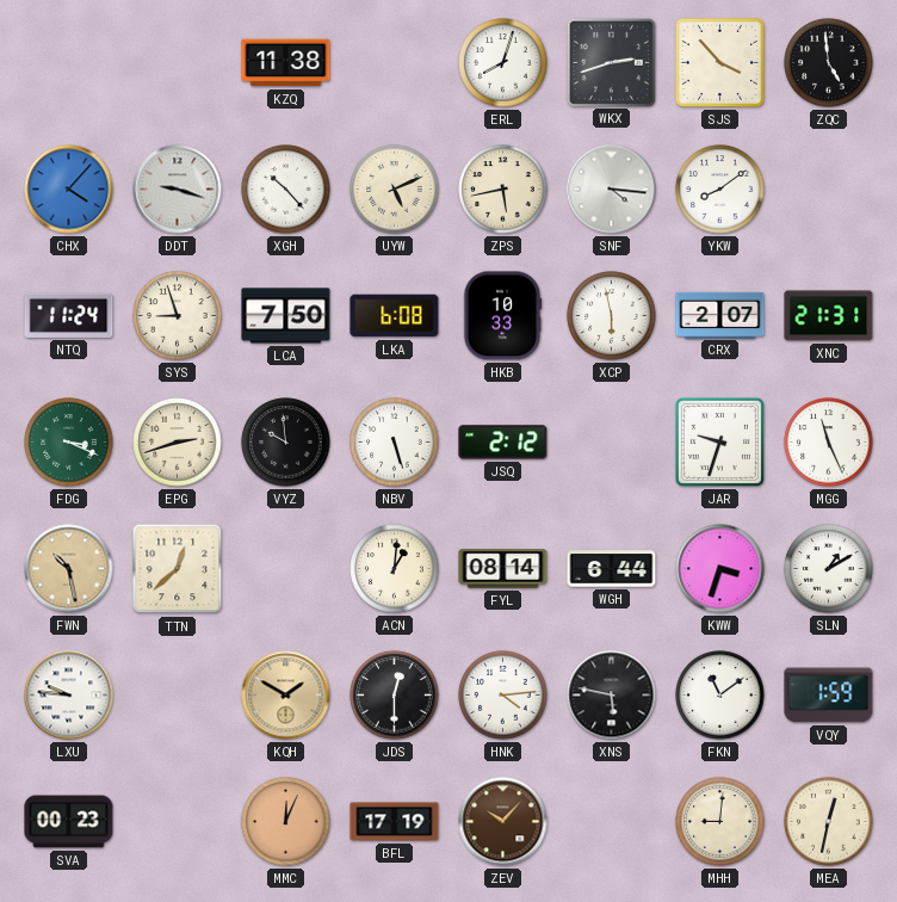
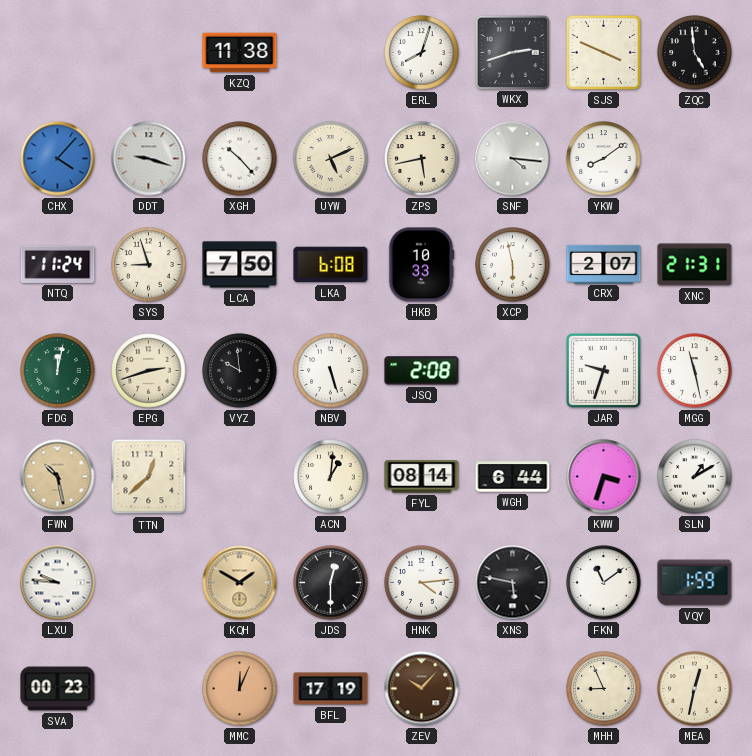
SJS: 3:53 -> 3:49 (603, 52)
FDG: 3:19 -> 12:02 (58, 371)
JSQ: 2:12 -> 2:08 (422, 371)
MGG: 11:26 -> 11:28 (695, 371)
MHH: 9:01 -> 8:56 (604, 689)
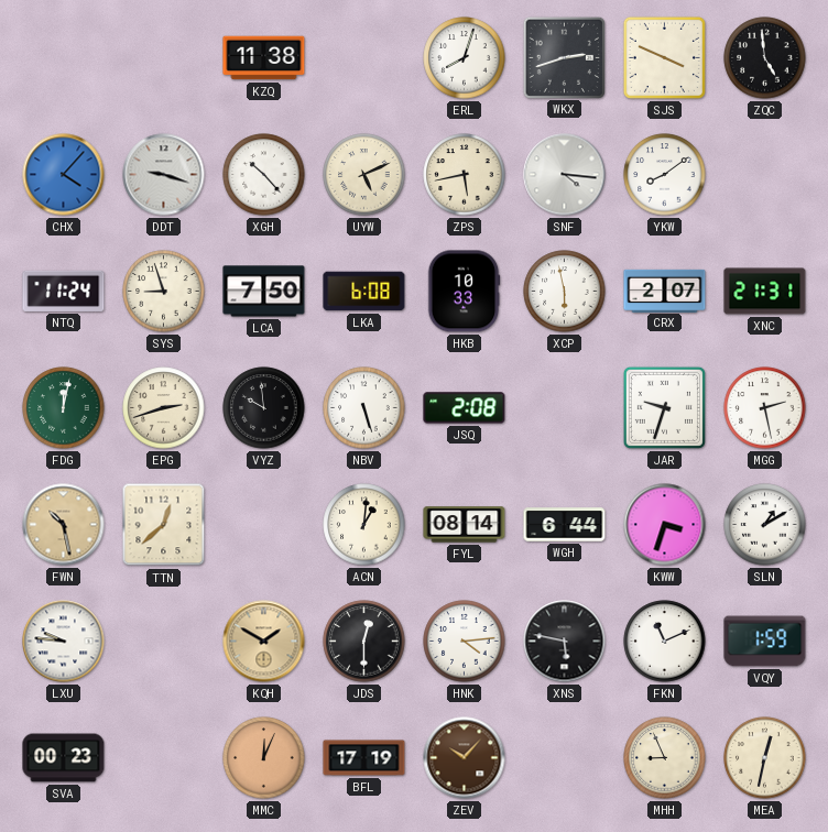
MGG: 11:28 -> 2:28 (765, 408)
FKN: 11:09 -> 11:11 (665, 642)
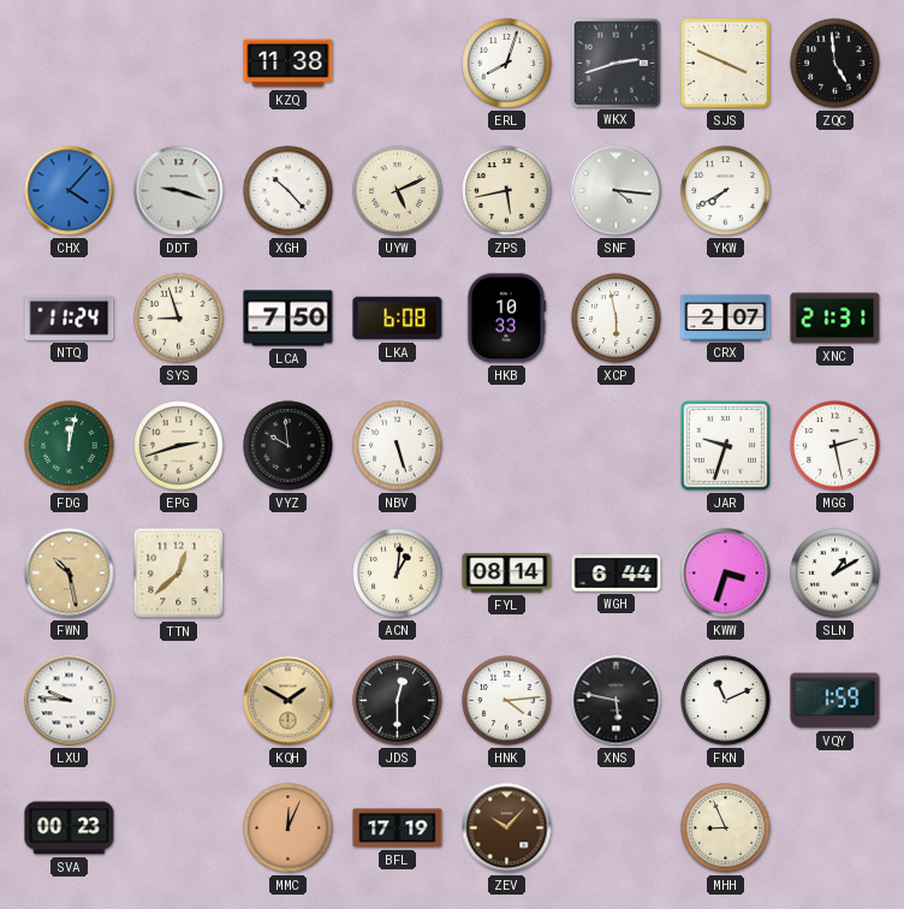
YKW: 8:09 -> 7:40 (726, 191)
JSQ: 2:08 -> none (465, 408)
MEA: 12:32 -> none (765, 758)
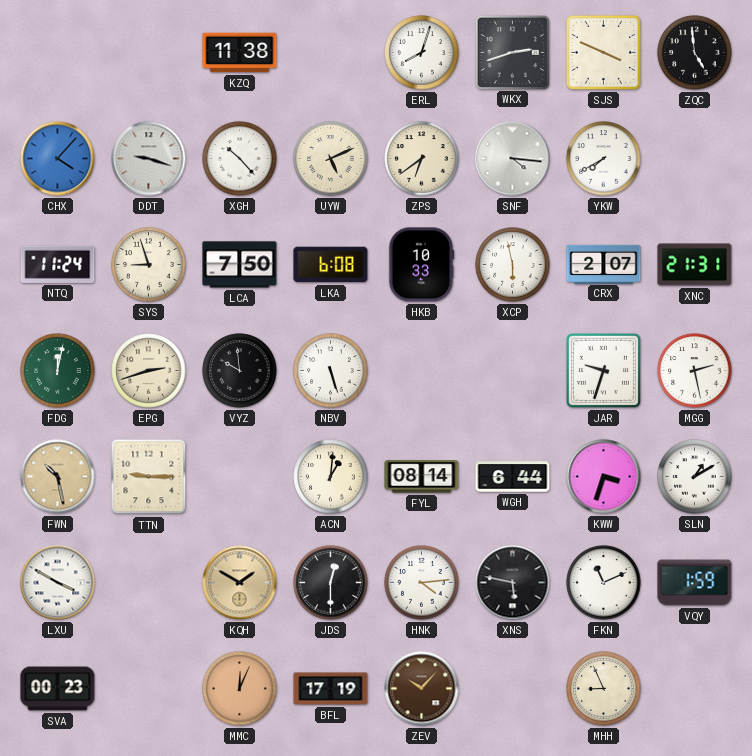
ZPS: 5:43 -> 6:39 (422, 159)
TTN: 12:38 -> 9:15 (149, 477)
LXU: 9:46 -> 3:50 (58, 583)
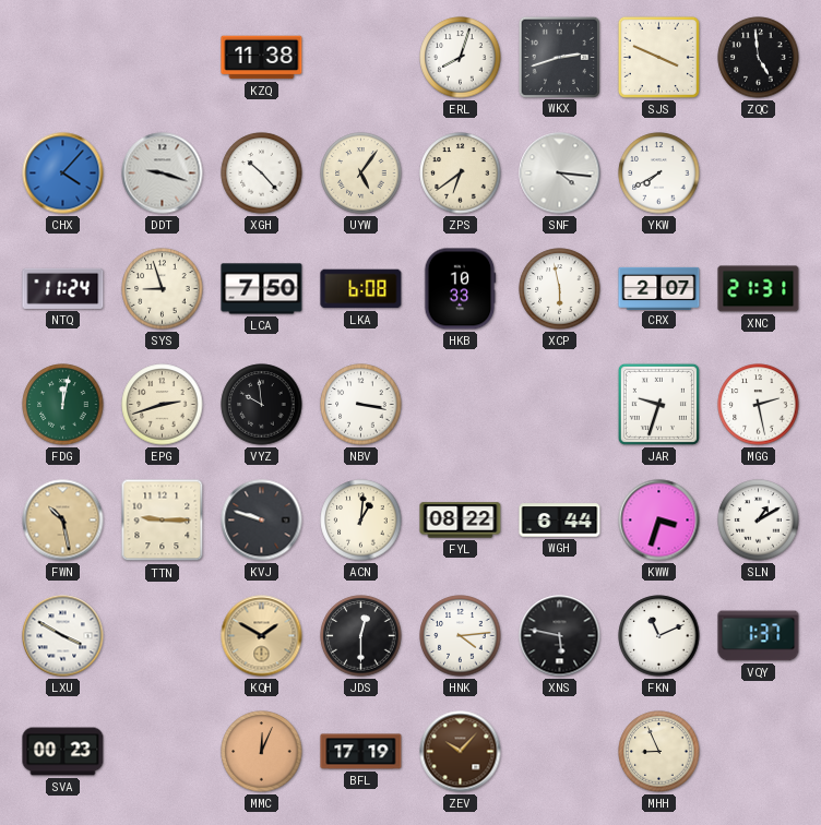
UYW: 5:11 -> 5:06 (361, 174)
NBV: 5:27 -> 3:17 (361, 405)
KVJ: none -> 9:48 (262, 521)
FYL: 08:14 -> 08:22 (461, 521)
VQY: 1:59 -> 1:37 (759, 636)
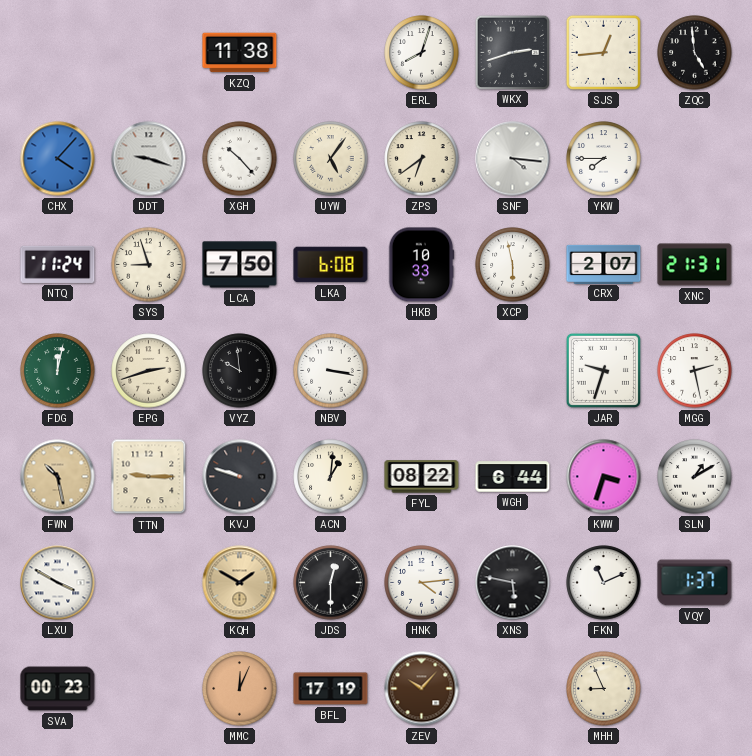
SJS: 3:49 -> 12:44 (603, 52)
YKW: 7:40 -> 7:45 (604, 159)
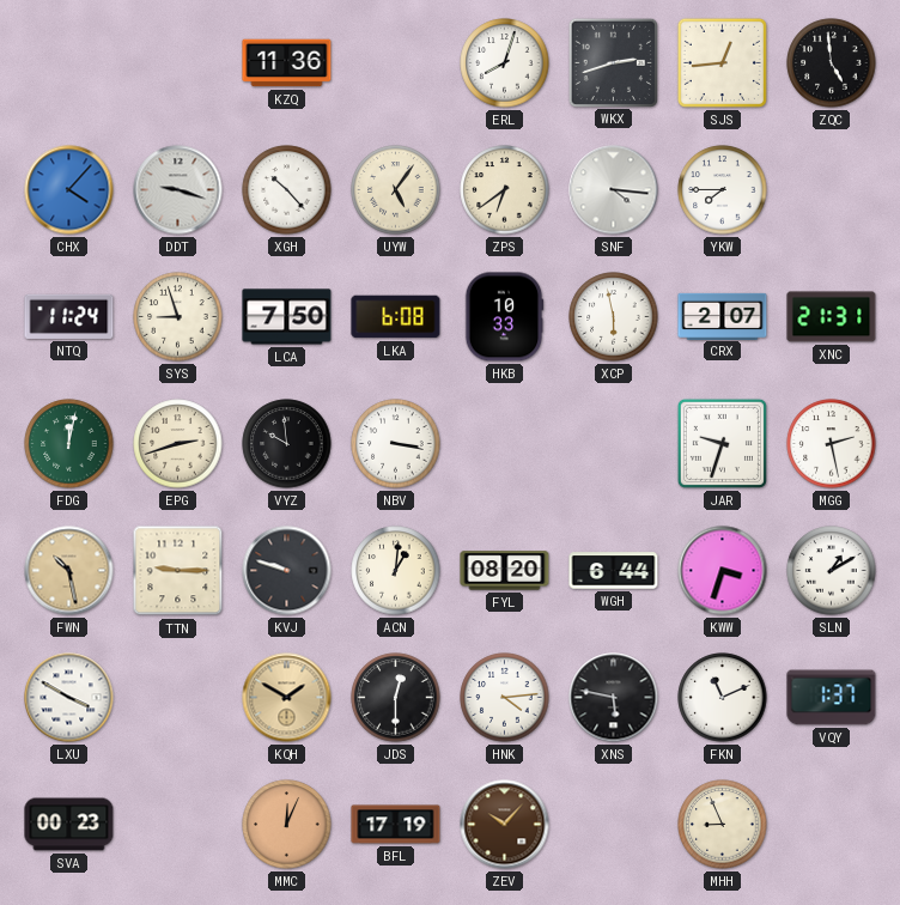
KZQ: 11:38 -> 11:36 (287, 63)
FYL: 08:22 -> 08:20 (505, 571)
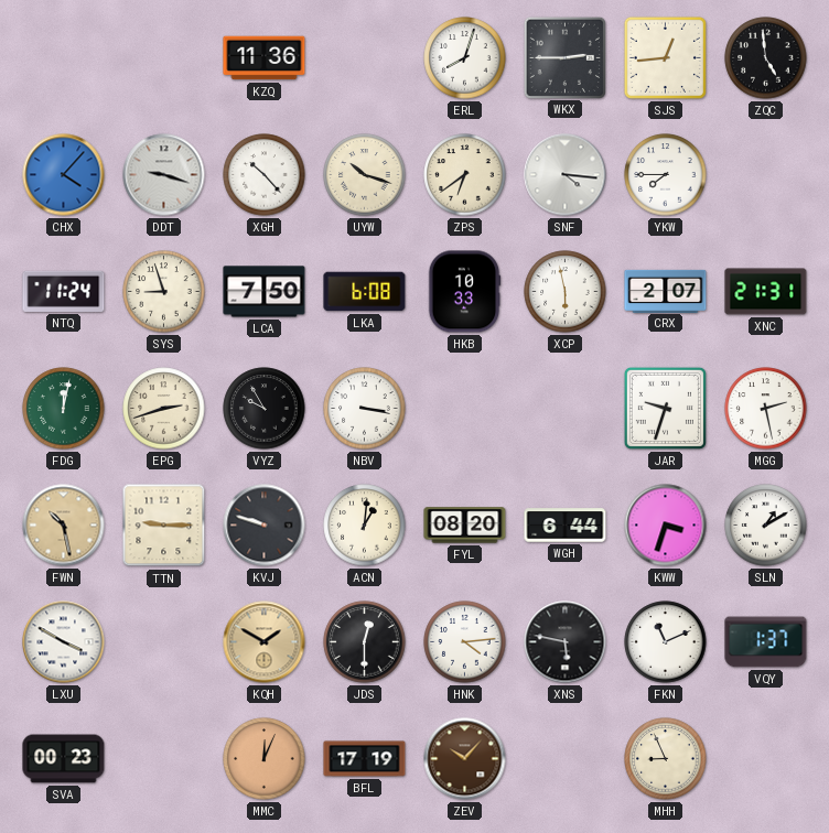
WKX: 2:42 -> 2:45 (564, 57)
UYW: 5:06 -> 10:18 (365, 175)
VYZ: 9:59 -> 9:55 (265, 409)
